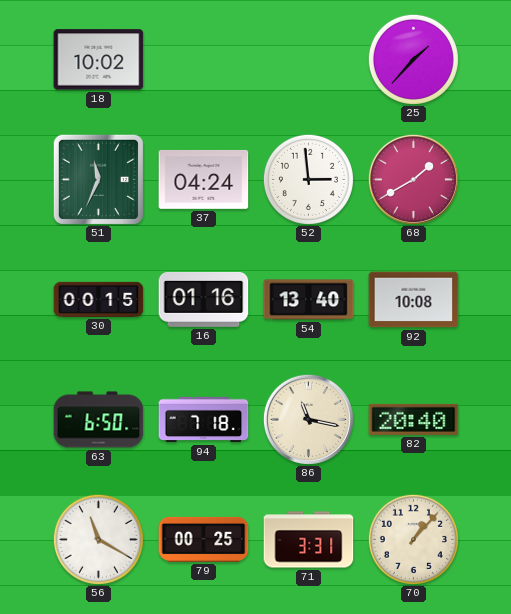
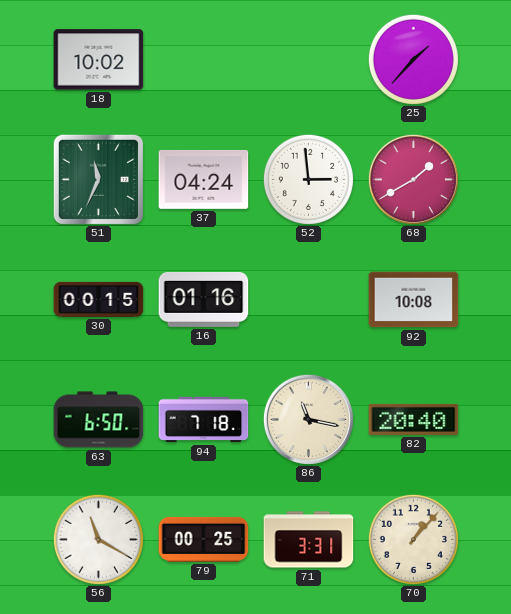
54: 13:40 -> none (309, 300)
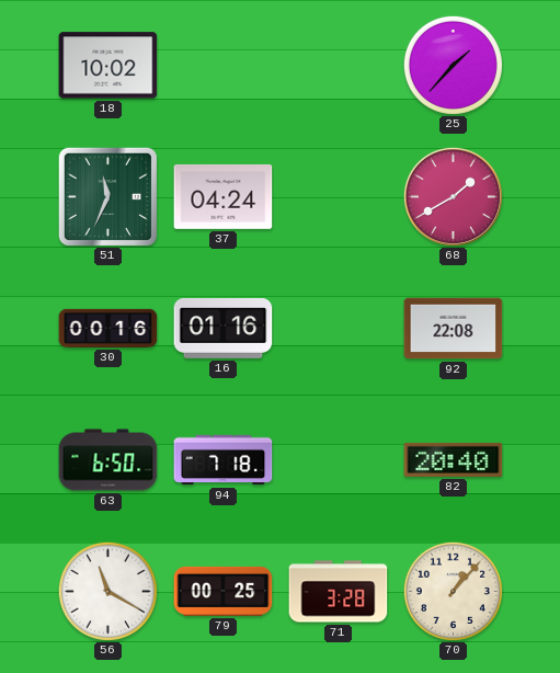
52: 2:59 -> none (308, 179)
30: 00:15 -> 00:16 (108, 328)
92: 10:08 -> 22:08 (454, 329)
86: 11:17 -> none (308, 419)
71: 3:31 -> 3:28 (339, 592)
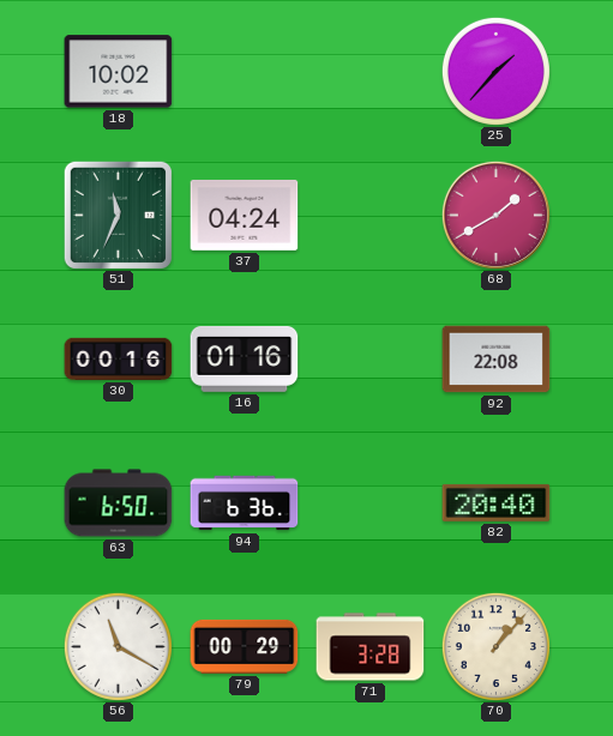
94: 7:18 -> 6:36 (245, 503)
79: 00:25 -> 00:29 (245, 646)
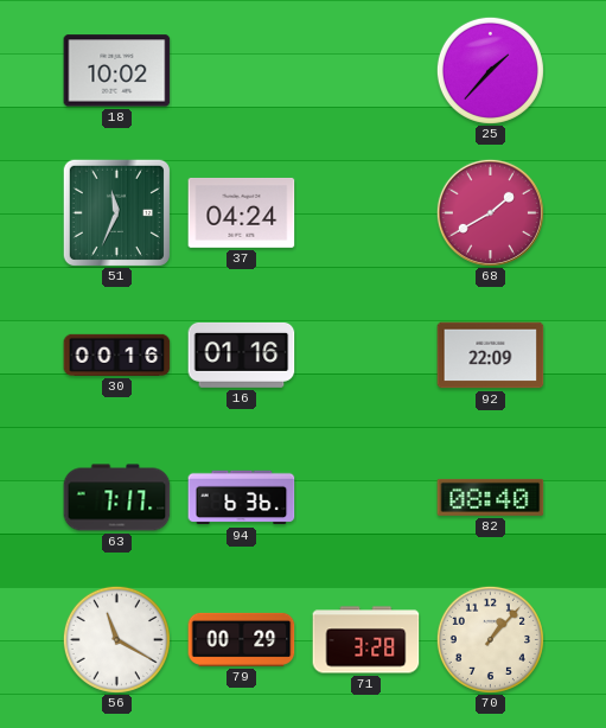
92: 22:08 -> 22:09 (491, 356)
63: 6:50 -> 7:17 (117, 498)
82: 20:40 -> 08:40 (491, 497)
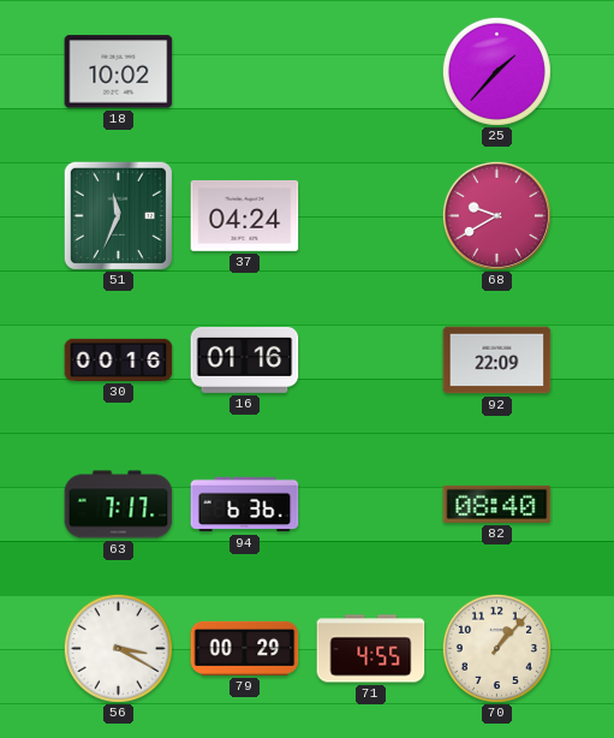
68: 1:40 -> 9:40 (496, 215)
56: 11:20 -> 3:20 (118, 648)
71: 3:28 -> 4:55 (371, 649)
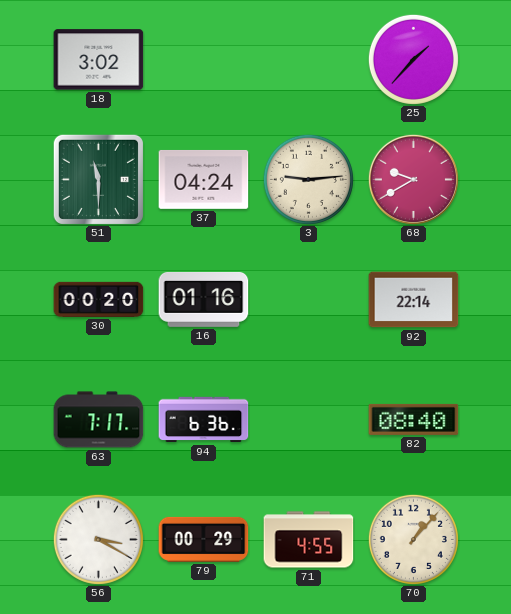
18: 10:02 -> 3:02 (99, 60)
51: 11:34 -> 11:30 (98, 179)
3: none -> 9:14 (308, 179)
30: 00:16 -> 00:20 (99, 299)
92: 22:09 -> 22:14 (414, 300)
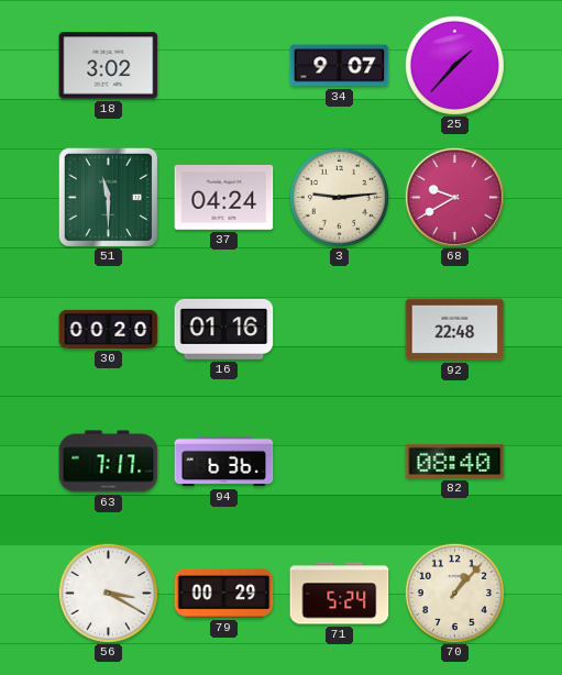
34: none -> 9:07 (340, 66)
92: 22:14 -> 22:48 (455, 330)
71: 4:55 -> 5:24 (340, 594)
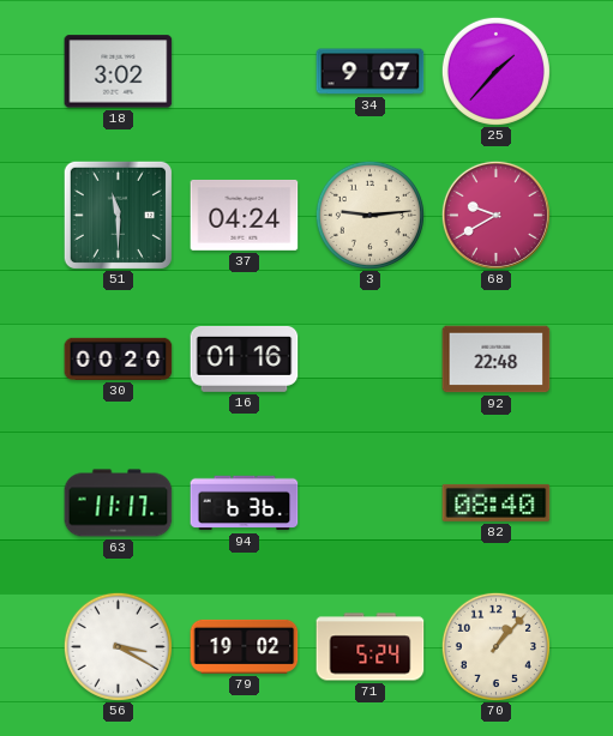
63: 7:17 -> 11:17 (119, 503)
79: 00:29 -> 19:02 (245, 646)
